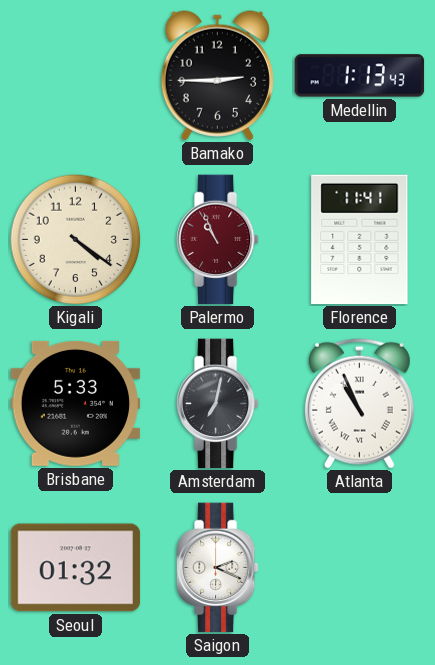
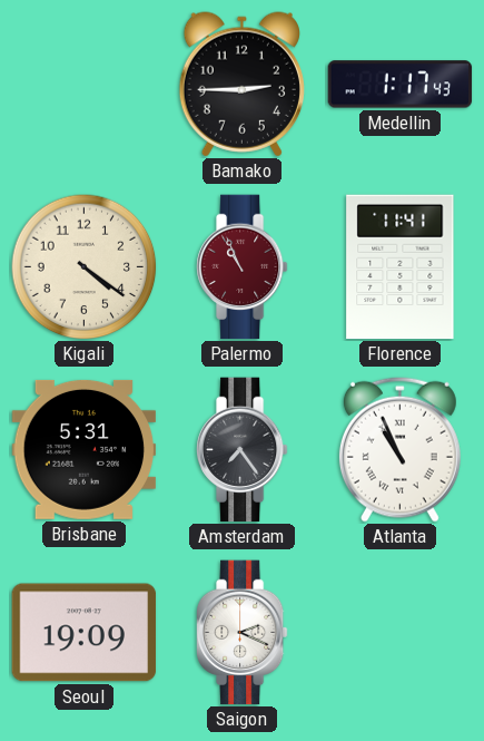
Medellin: 1:13 -> 1:17 (401, 85)
Brisbane: 5:33 -> 5:31 (85, 449)
Amsterdam: 7:02 -> 7:24 (243, 450)
Seoul: 01:32 -> 19:09 (85, 633)
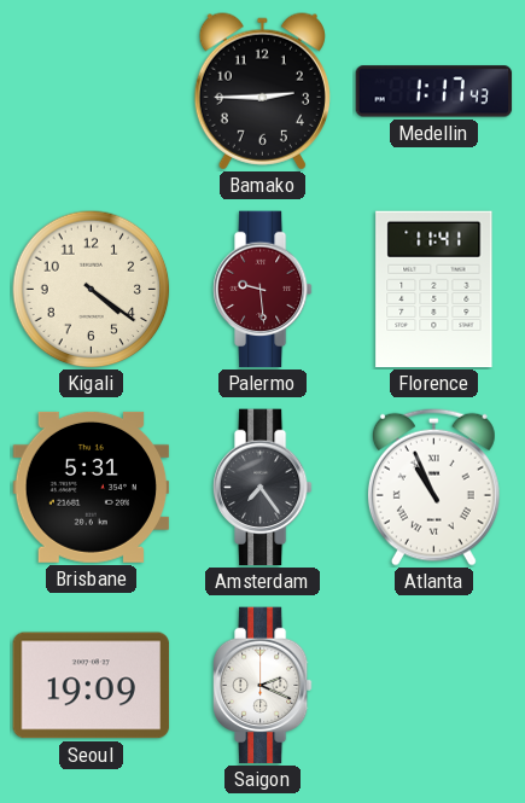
Palermo: 10:56 -> 9:29 (263, 290)
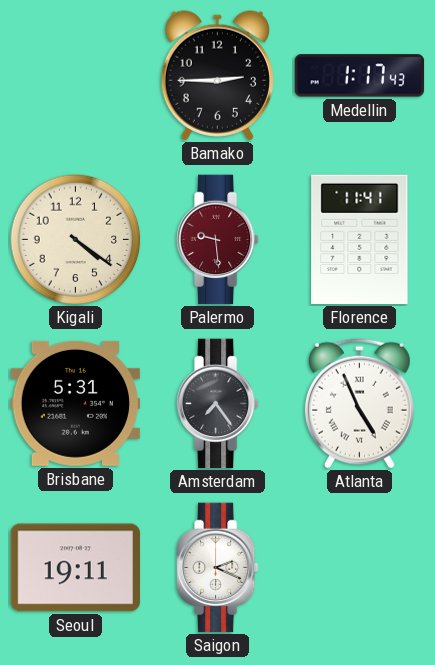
Atlanta: 10:56 -> 4:56 (359, 403)
Seoul: 19:09 -> 19:11 (76, 568)
